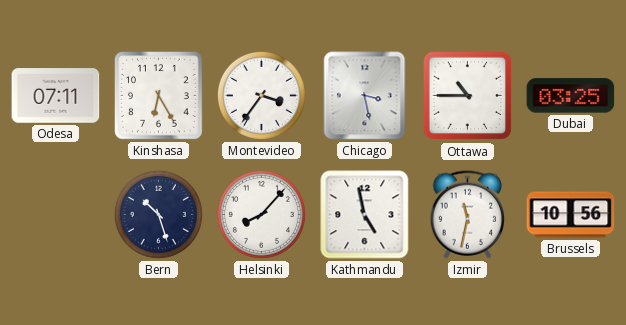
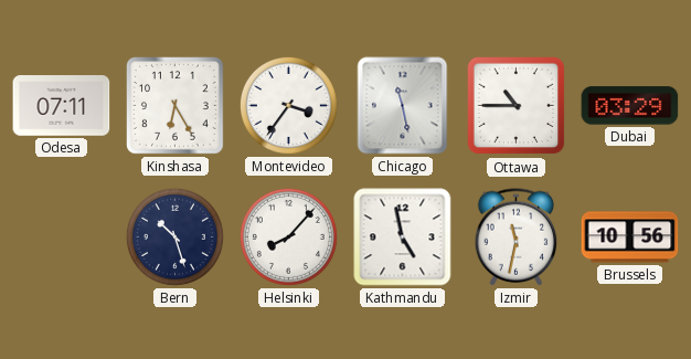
Chicago: 3:28 -> 11:28 (403, 106)
Dubai: 03:25 -> 03:29 (630, 106)
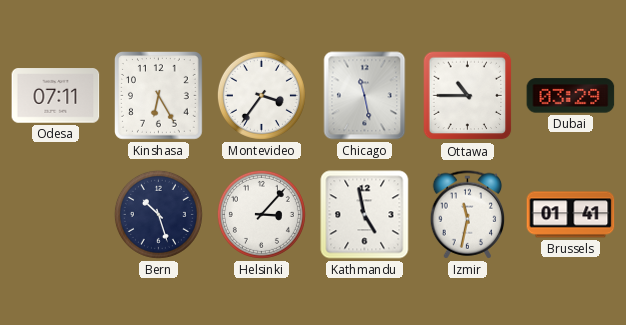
Helsinki: 8:07 -> 3:07 (261, 214)
Brussels: 10:56 -> 01:41 (571, 215)
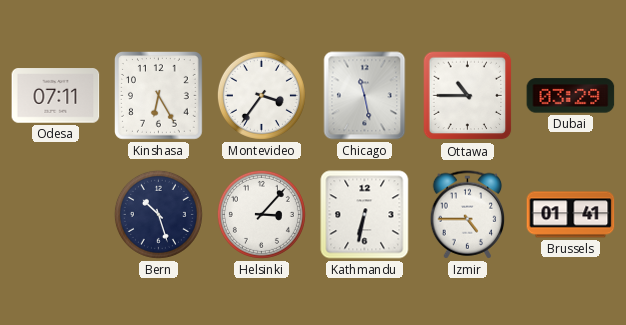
Kathmandu: 4:58 -> 6:32 (365, 215)
Izmir: 11:32 -> 4:45 (468, 215)
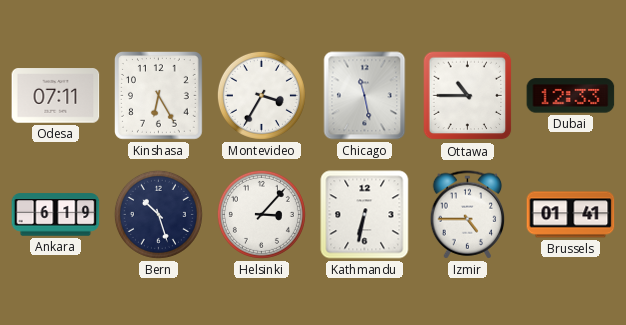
Montevideo: 3:36 -> 3:35 (261, 95)
Dubai: 03:29 -> 12:33 (571, 96)
Ankara: none -> 6:19 (56, 215)
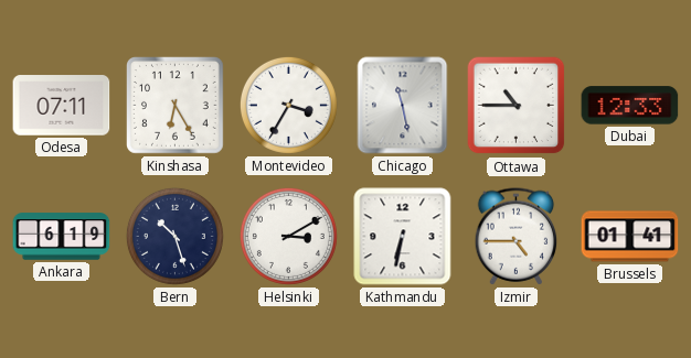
Helsinki: 3:07 -> 3:10 (288, 236)
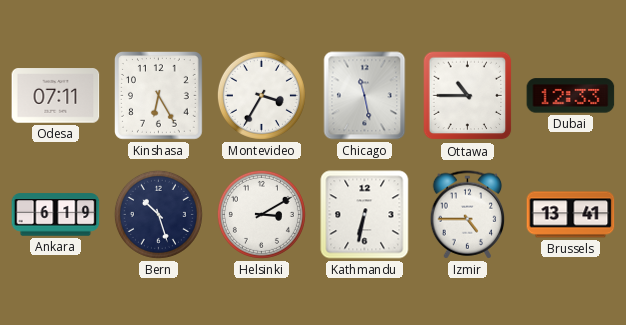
Brussels: 01:41 -> 13:41 (571, 215)
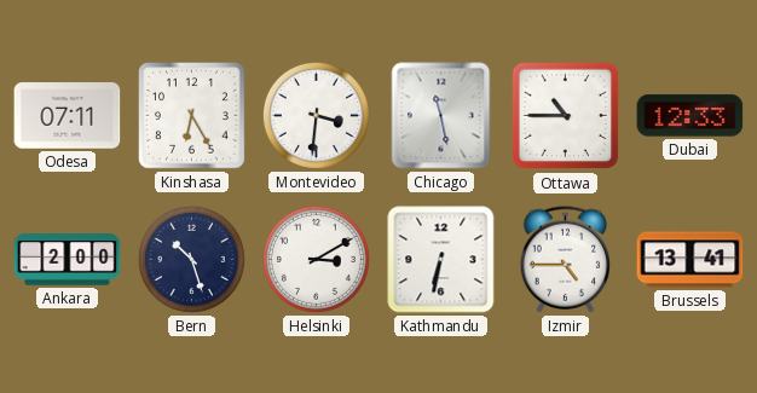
Montevideo: 3:35 -> 3:31 (316, 115)
Ankara: 6:19 -> 2:00 (68, 260)
